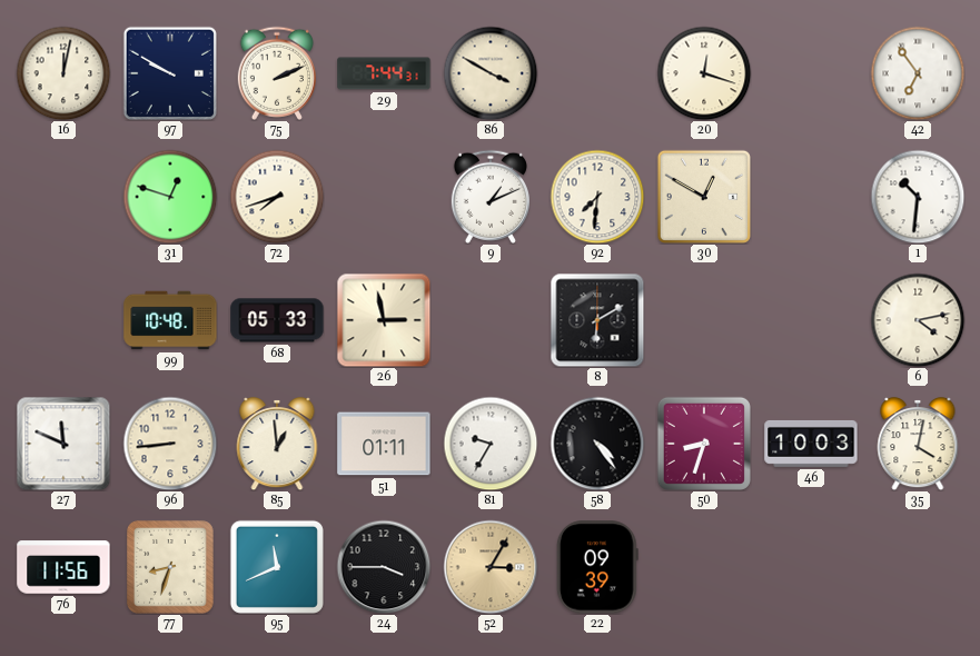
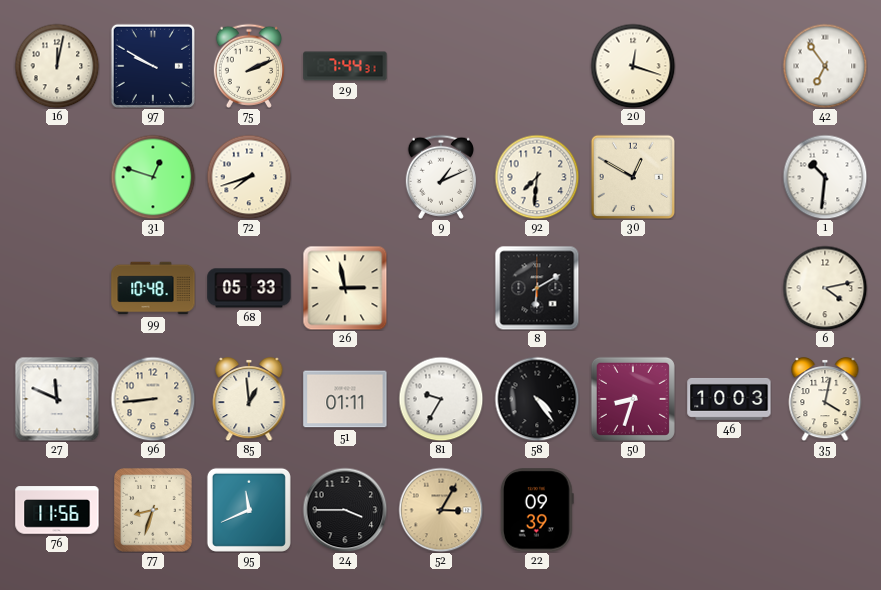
86: 3:50 -> none (491, 73)
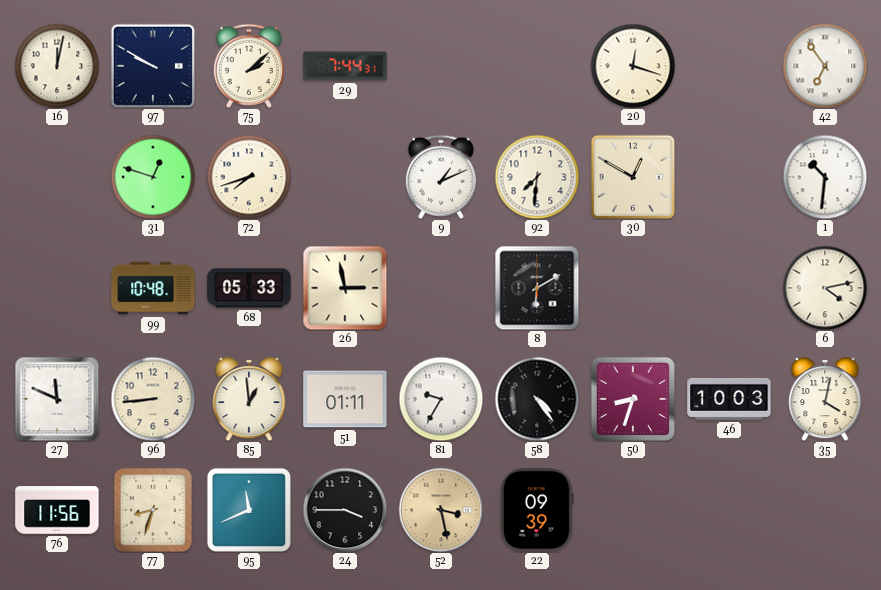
75: 2:11 -> 2:08 (249, 66)
52: 3:05 -> 3:28 (441, 510)
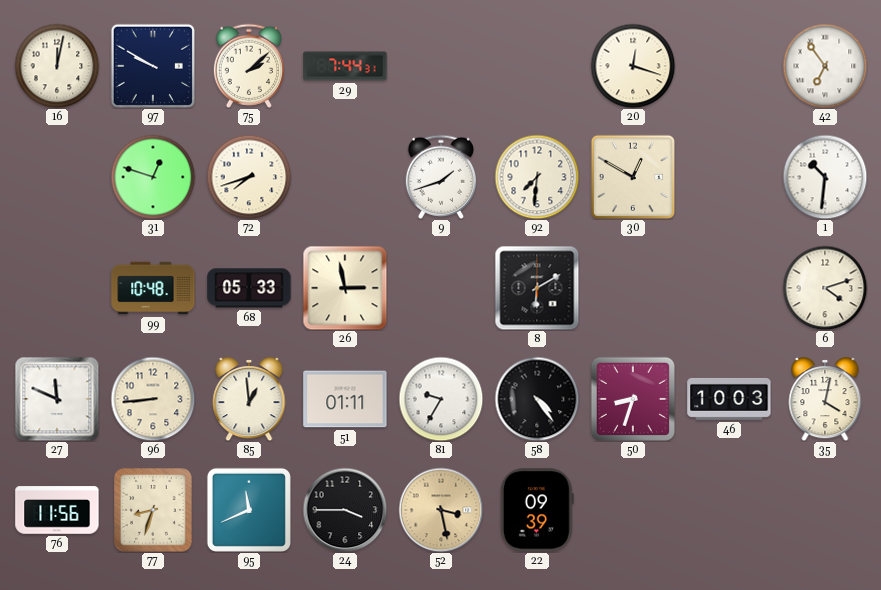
9: 1:11 -> 1:42 (441, 177)
6: 4:13 -> 4:12 (825, 288)
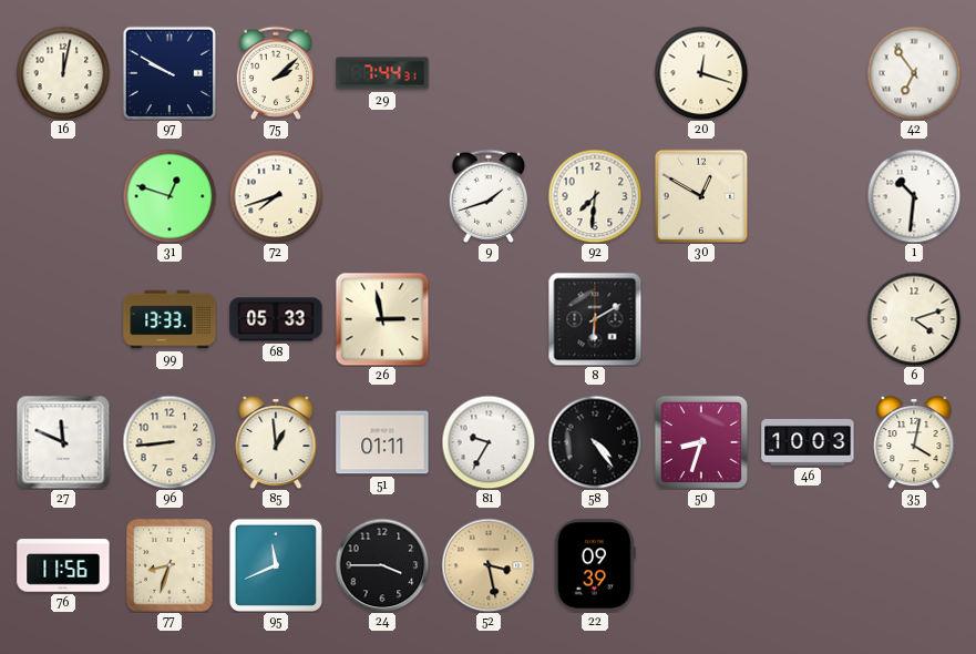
99: 10:48 -> 13:33 (169, 319)
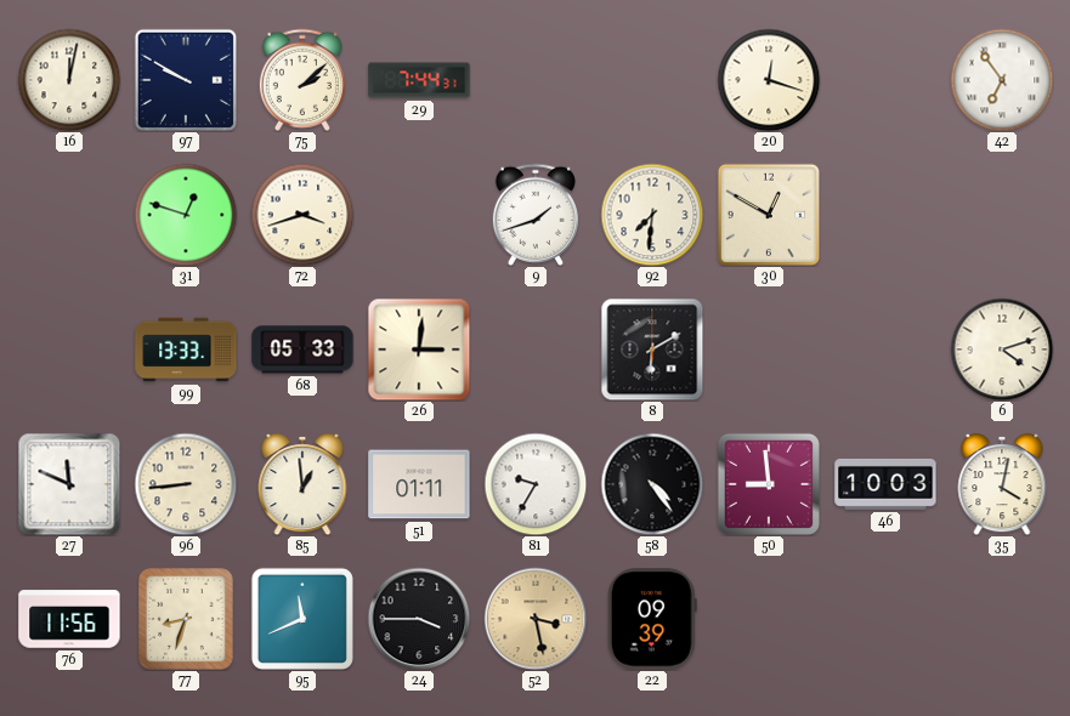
72: 7:42 -> 3:42 (302, 215)
1: 10:31 -> none (914, 196)
26: 2:58 -> 3:01 (419, 350)
50: 8:33 -> 8:59 (769, 484)
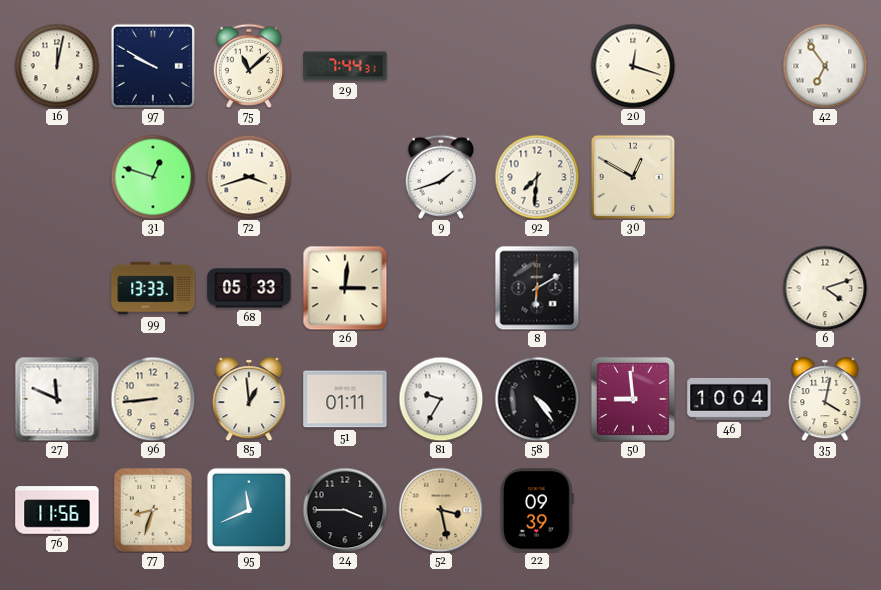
75: 2:08 -> 11:08 (249, 66)
46: 10:03 -> 10:04 (729, 399)
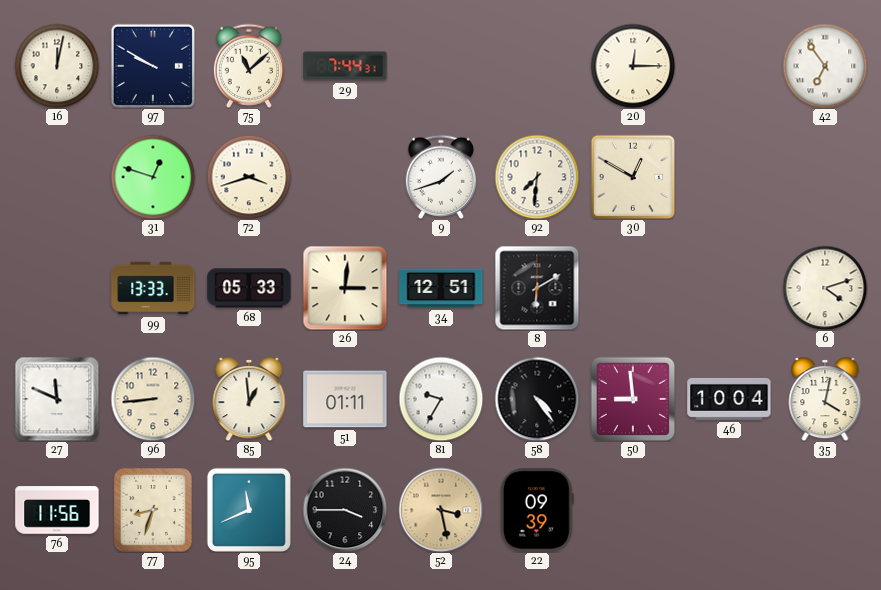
20: 12:18 -> 12:15 (633, 66)
34: none -> 12:51 (441, 288)
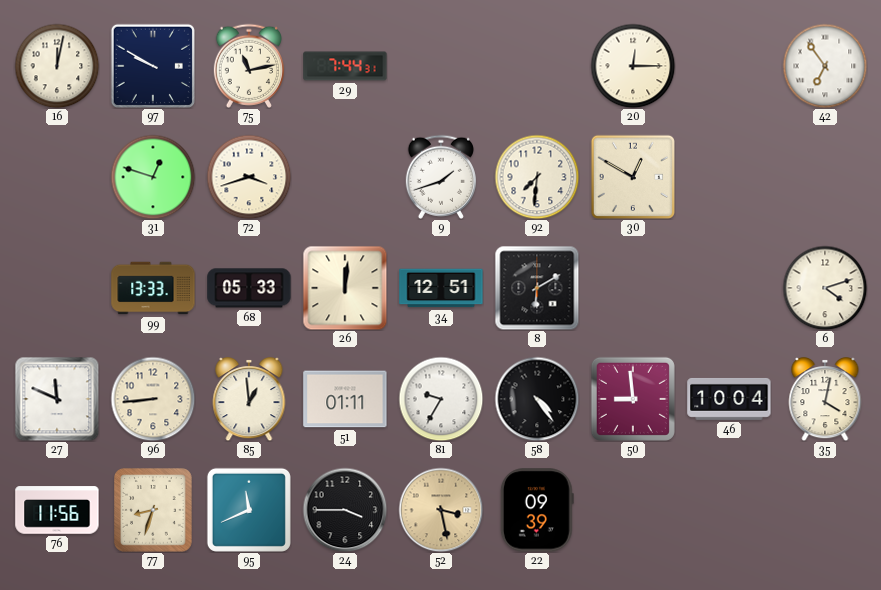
75: 11:08 -> 11:13 (249, 66)
26: 3:01 -> 12:01 (345, 288)
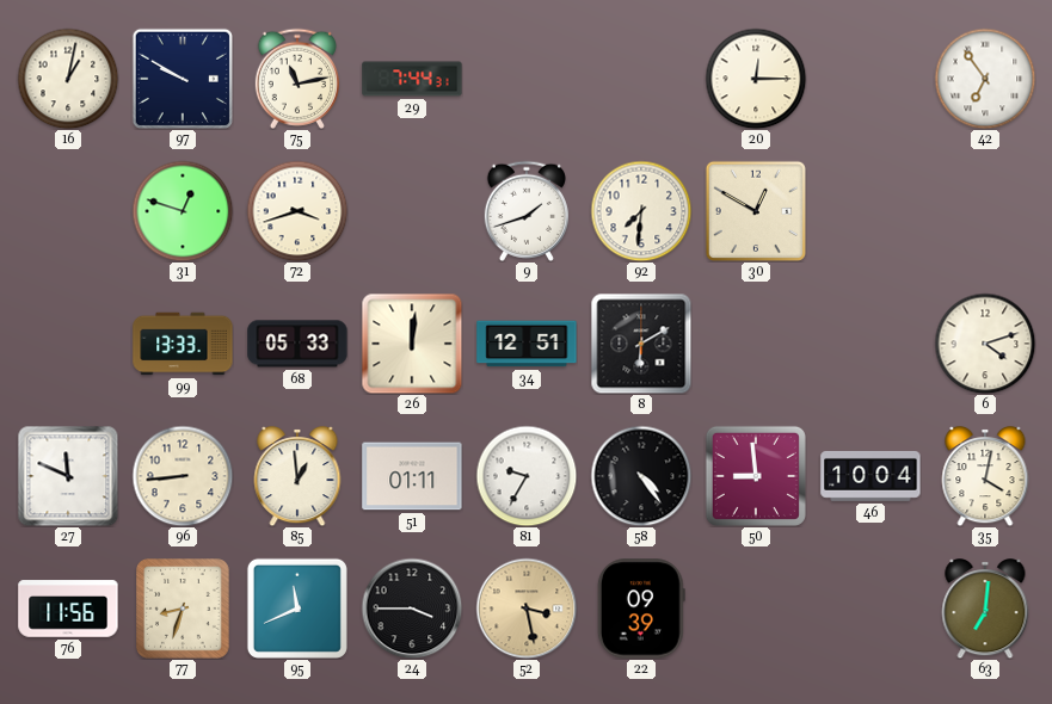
16: 12:02 -> 1:02 (68, 79)
63: none -> 7:01 (985, 610)
